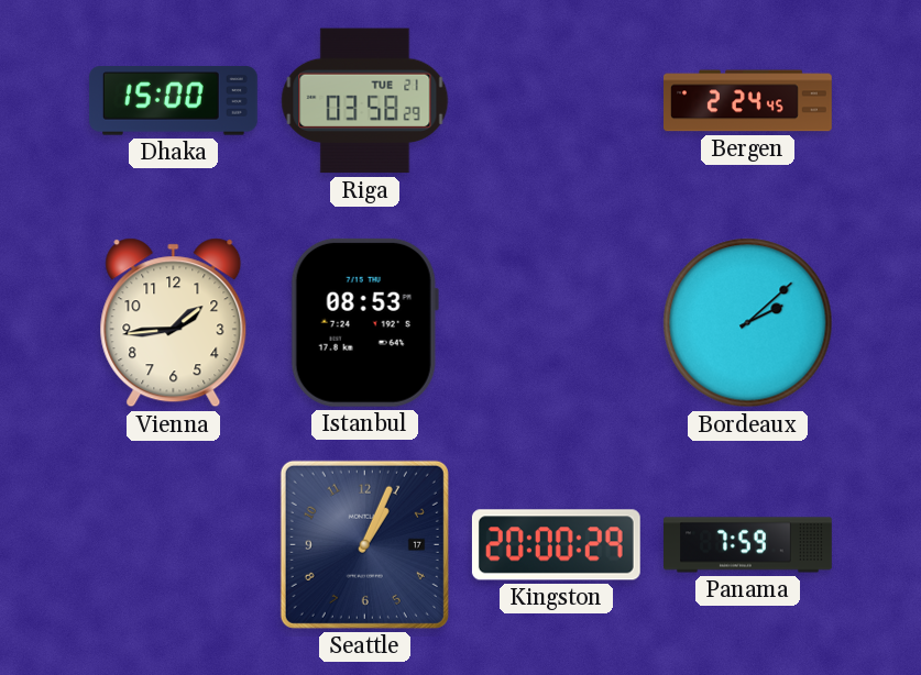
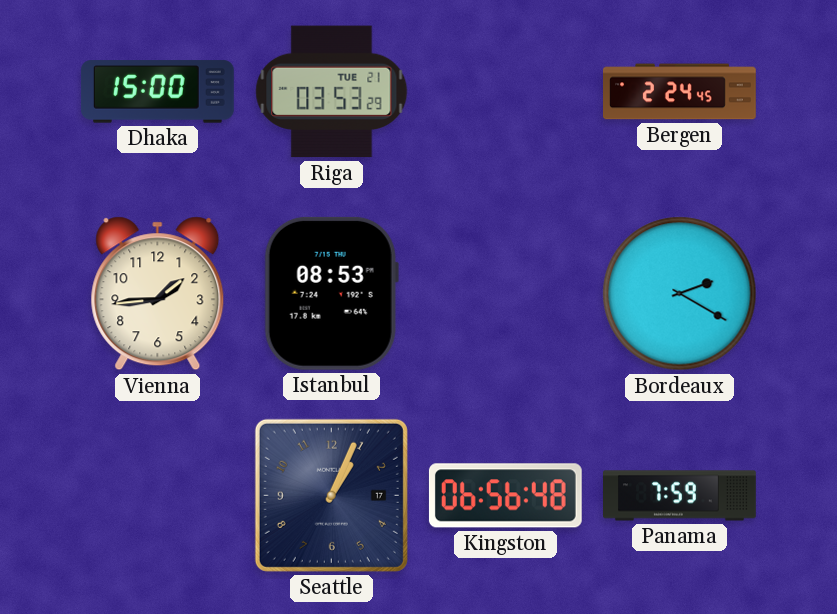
Riga: 03:58 -> 03:53 (332, 92)
Bordeaux: 2:08 -> 2:20 (680, 294)
Kingston: 20:00 -> 06:56 (505, 496)
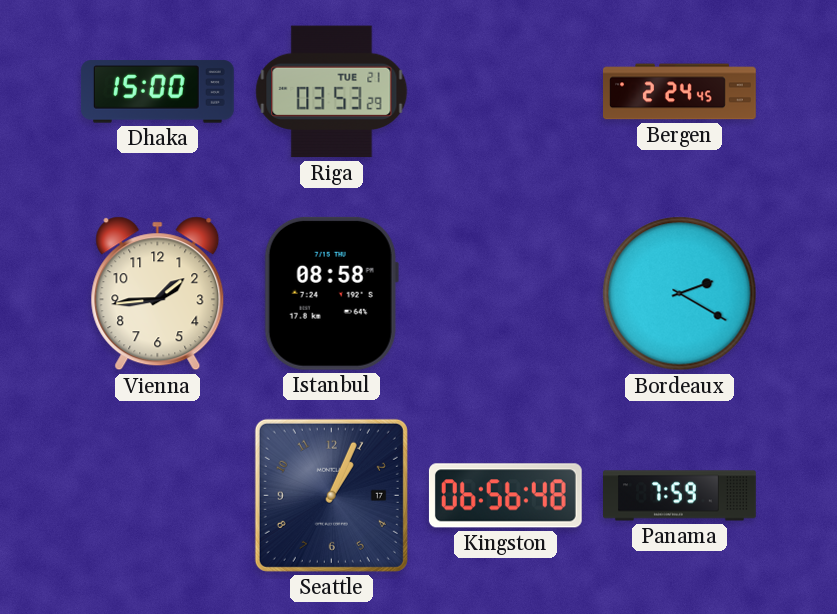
Istanbul: 08:53 -> 08:58 (331, 293)
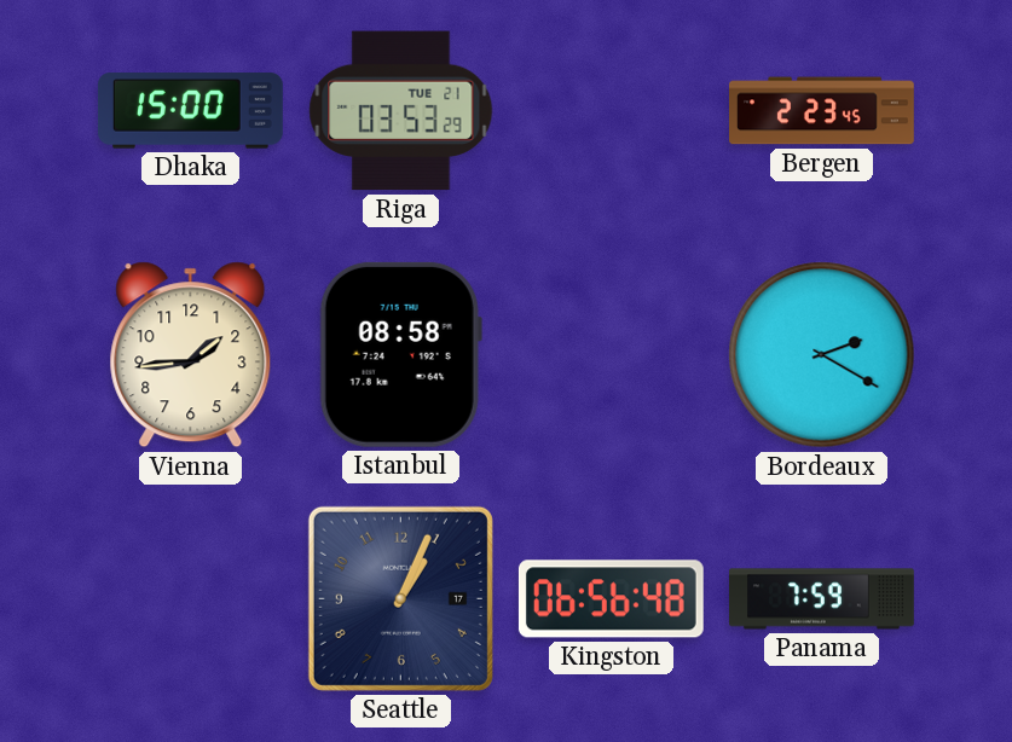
Bergen: 2:24 -> 2:23 (822, 111)
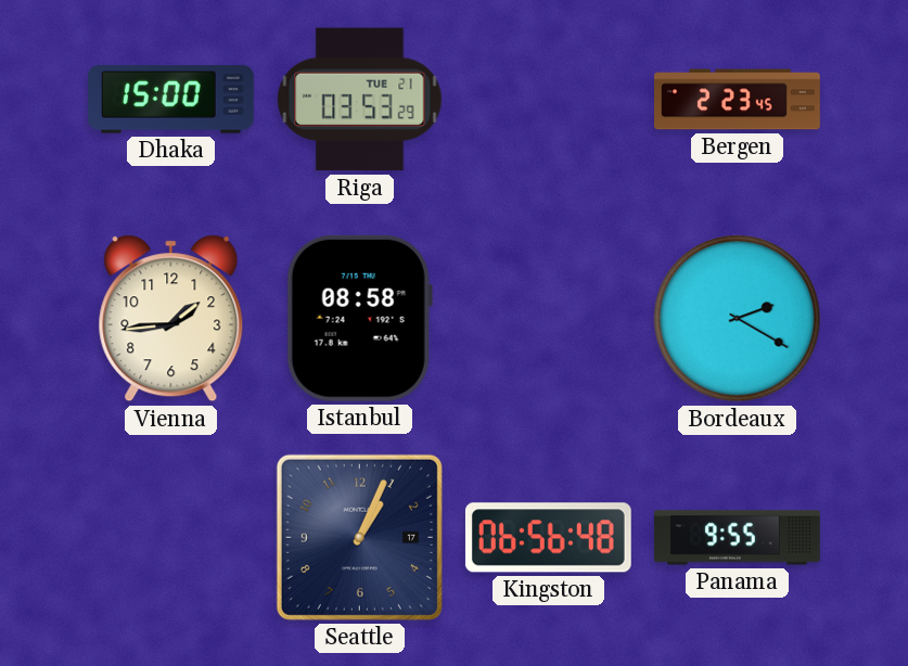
Panama: 7:59 -> 9:55 (738, 538)
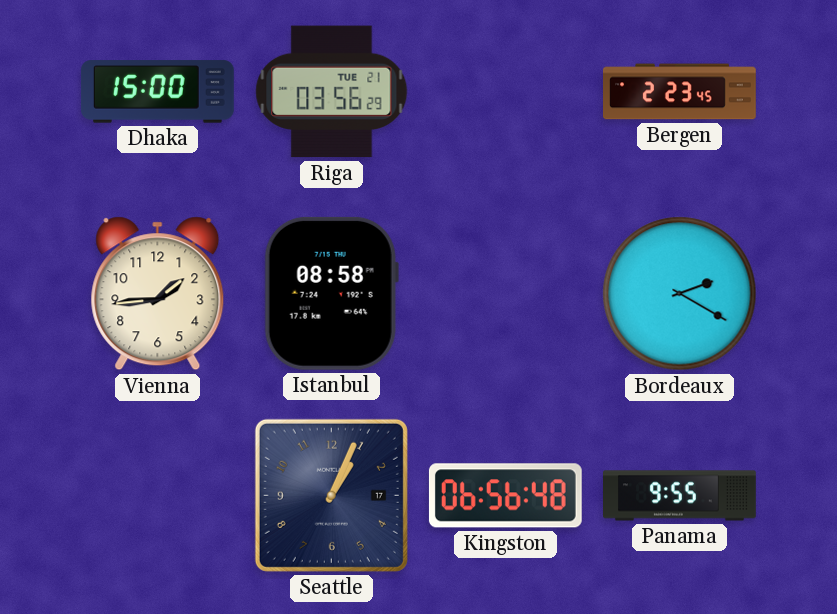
Riga: 03:53 -> 03:56 (332, 92)
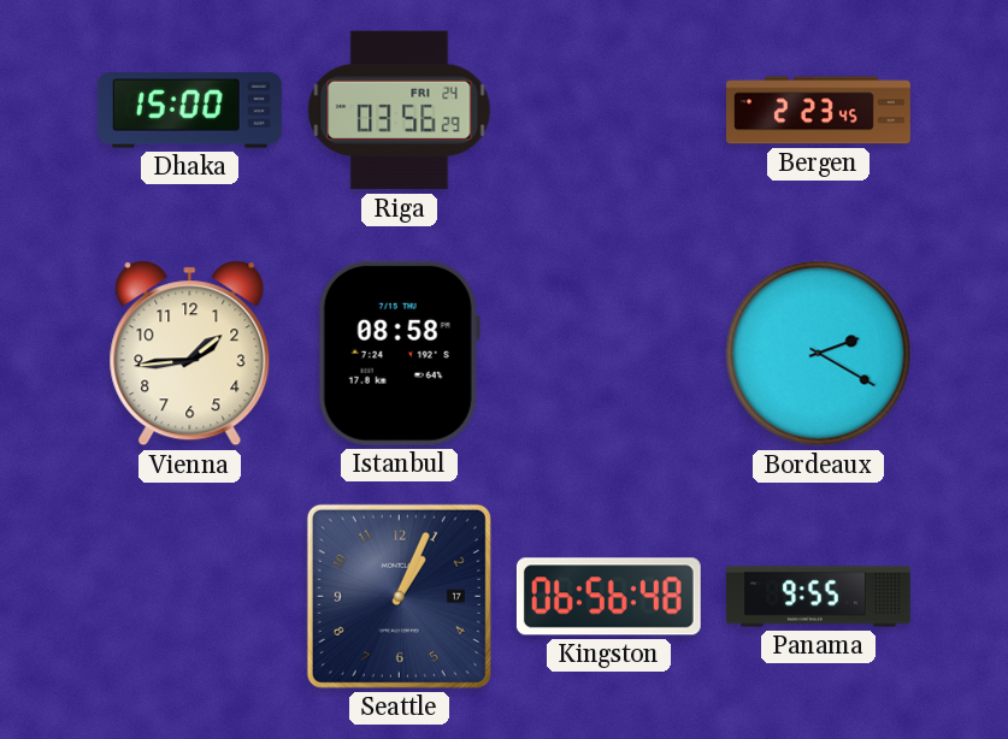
Riga date: TUE 21 -> FRI 24 (400, 111)
